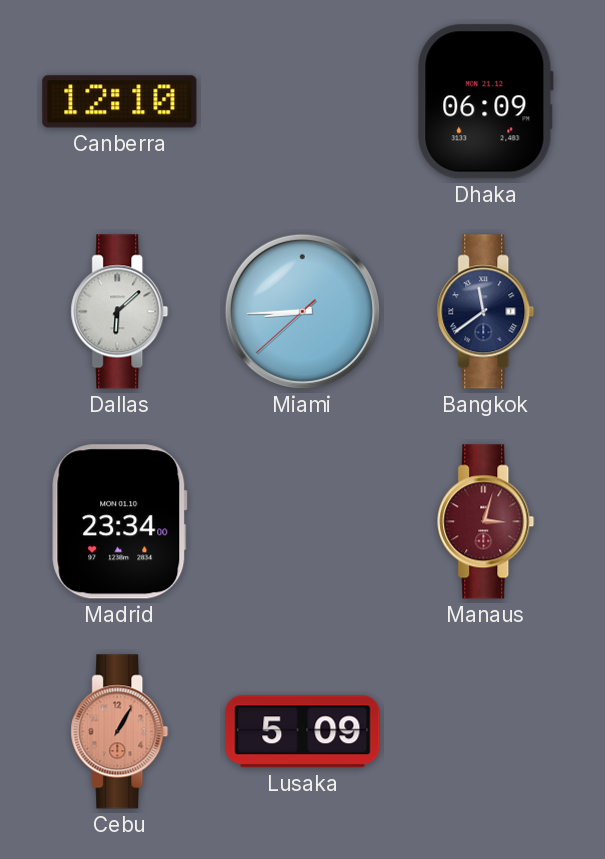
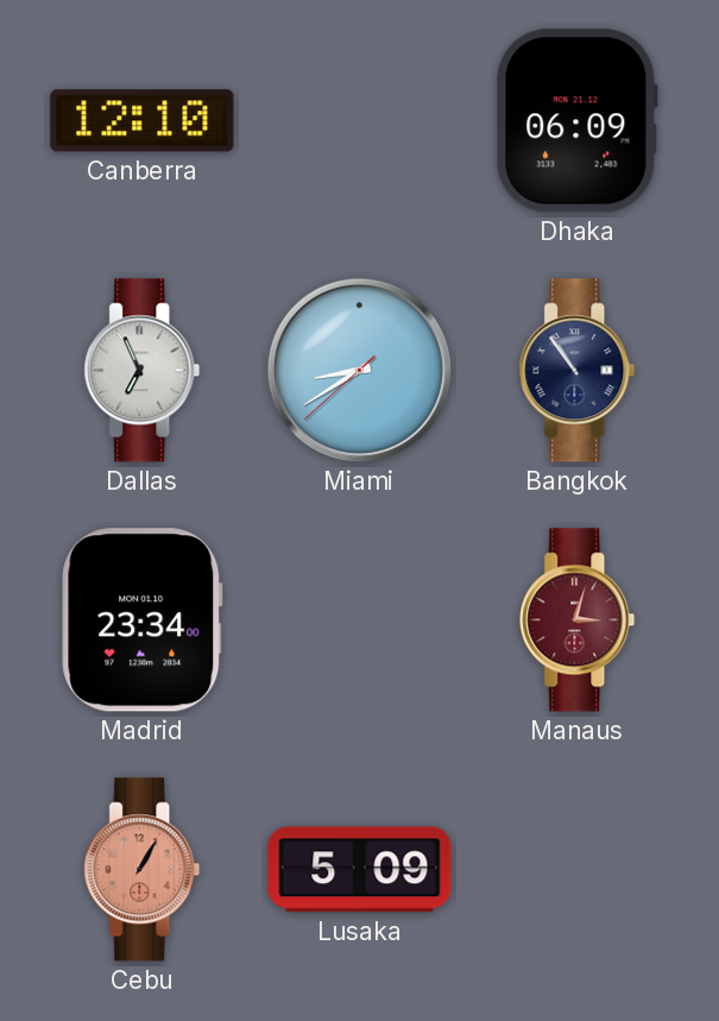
Dallas: 6:08 -> 6:56 (143, 371)
Miami: 8:44 -> 8:39 (359, 370)
Bangkok: 11:39 -> 10:54 (578, 371)
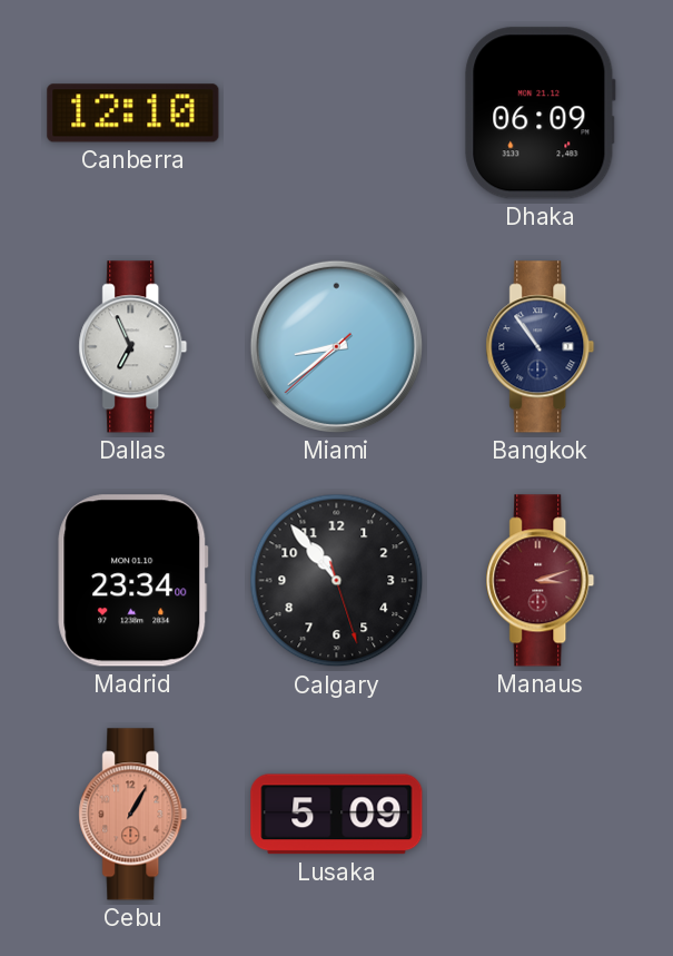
Miami: 8:39 -> 8:38 (336, 346)
Calgary: none -> 10:53 (337, 581)
Manaus: 3:03 -> 3:12 (541, 581)
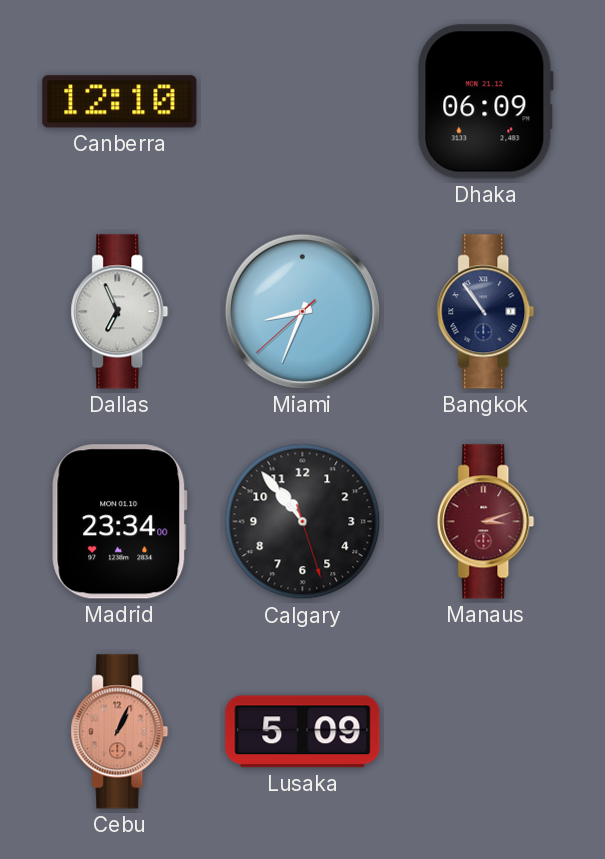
Miami: 8:38 -> 8:33 (302, 311)
Cebu: 1:05 -> 1:04 (120, 732)
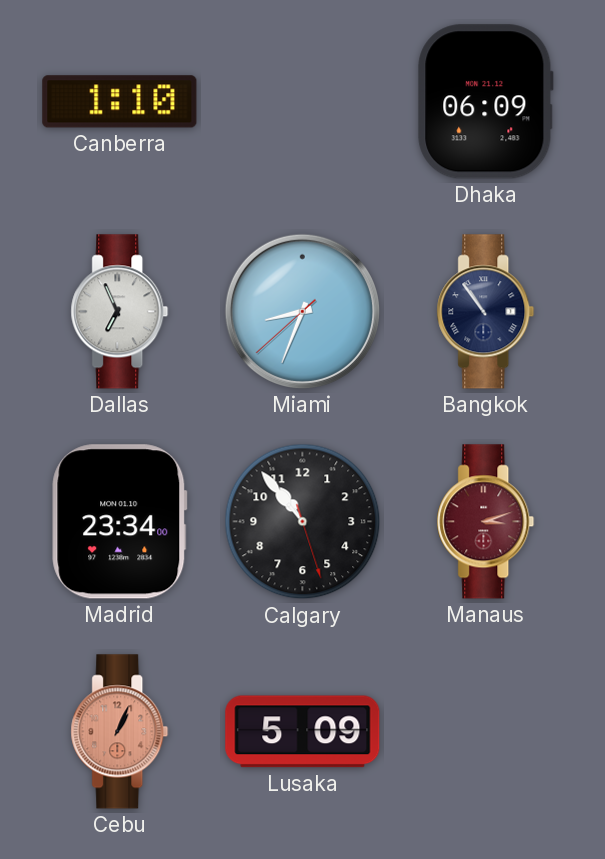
Canberra: 12:10 -> 1:10 (120, 102)
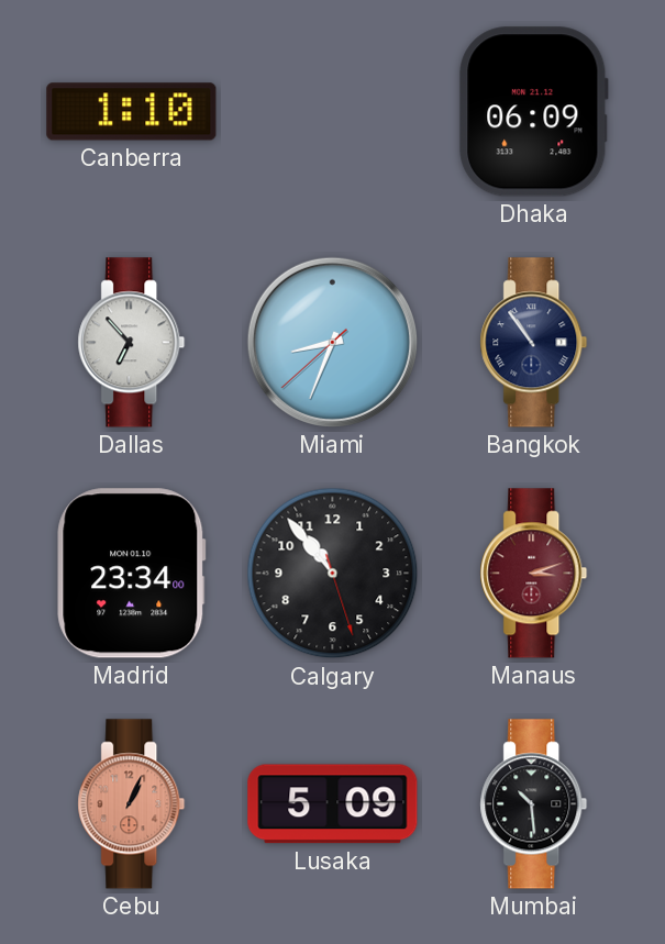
Dallas: 6:56 -> 6:53 (132, 343)
Mumbai: none -> 10:29 (534, 804)
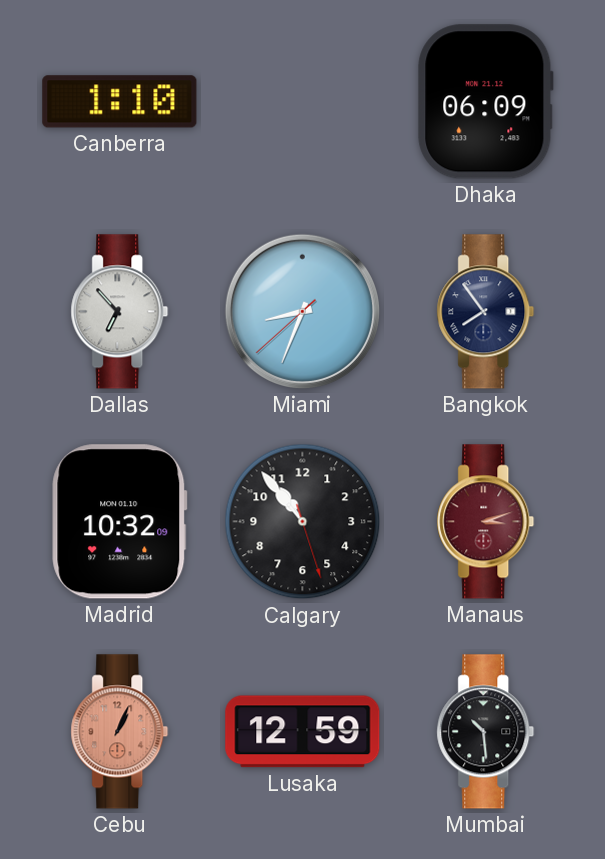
Bangkok: 10:54 -> 7:54 (486, 312)
Madrid: 23:34 -> 10:32 (120, 522)
Lusaka: 5:09 -> 12:59 (303, 732)
